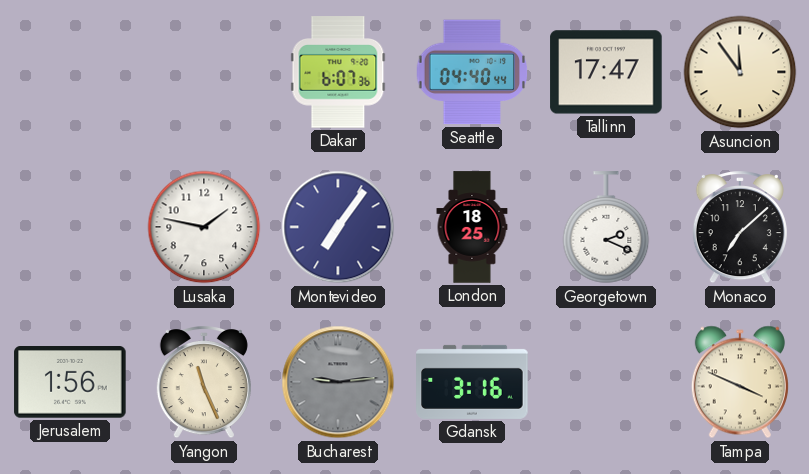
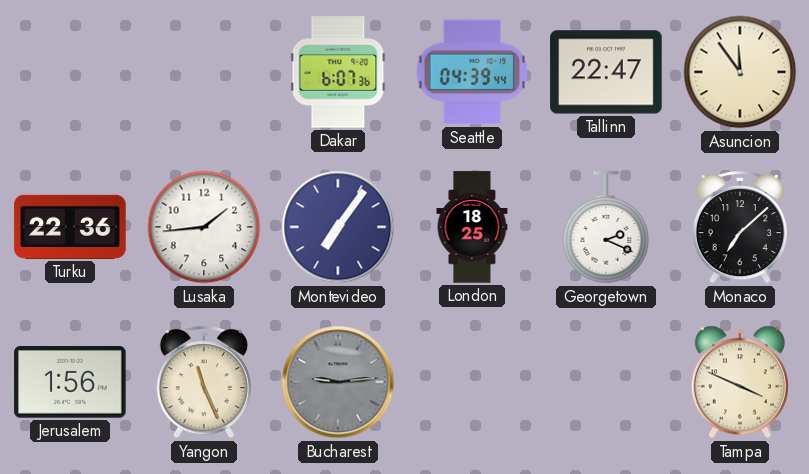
Seattle: 04:40 -> 04:39 (472, 72)
Tallinn: 17:47 -> 22:47 (606, 72)
Turku: none -> 22:36 (70, 227)
Lusaka: 1:47 -> 1:44 (204, 227)
Gdansk: 3:16 -> none (472, 382)
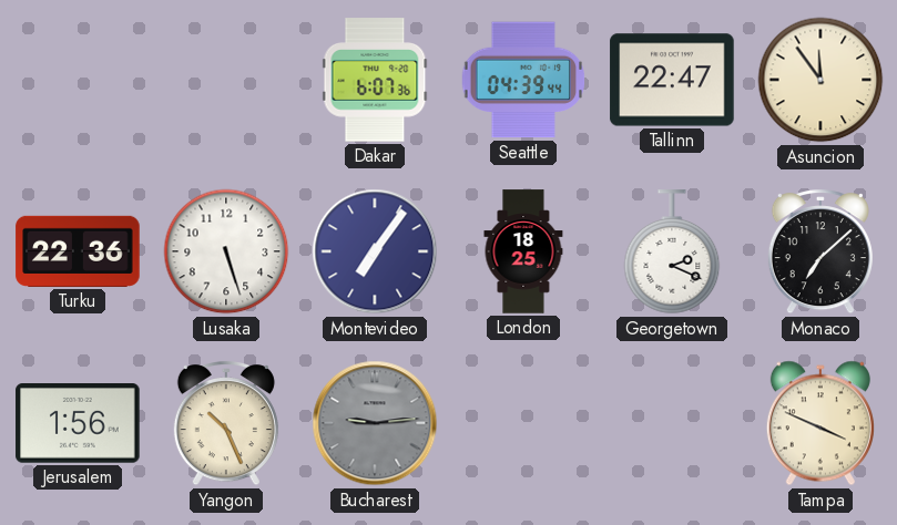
Lusaka: 1:44 -> 5:27 (226, 251)
Yangon: 11:26 -> 10:26 (226, 424)
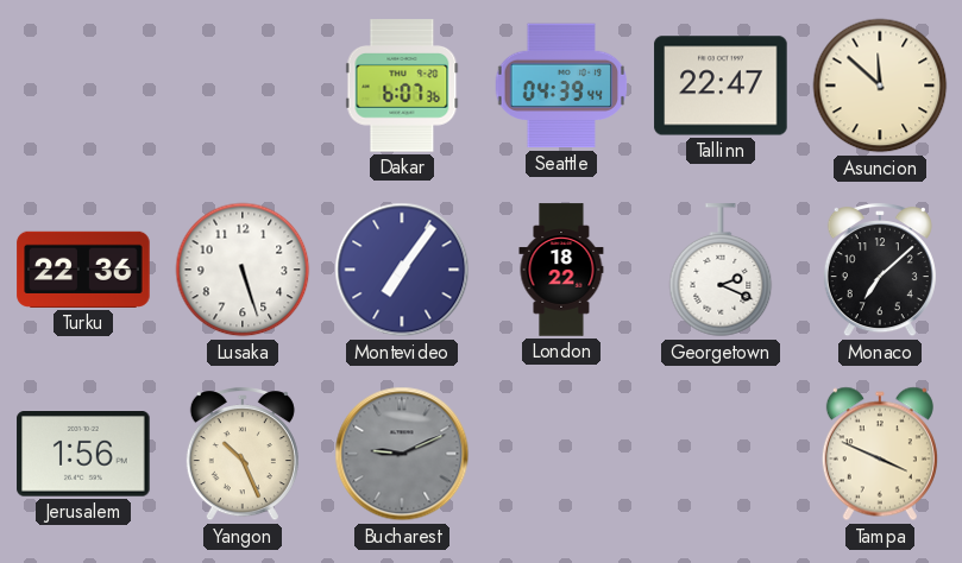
Asuncion: 11:54 -> 11:52 (880, 86)
London: 18:25 -> 18:22 (561, 270)
Bucharest: 9:14 -> 9:11 (402, 454)
